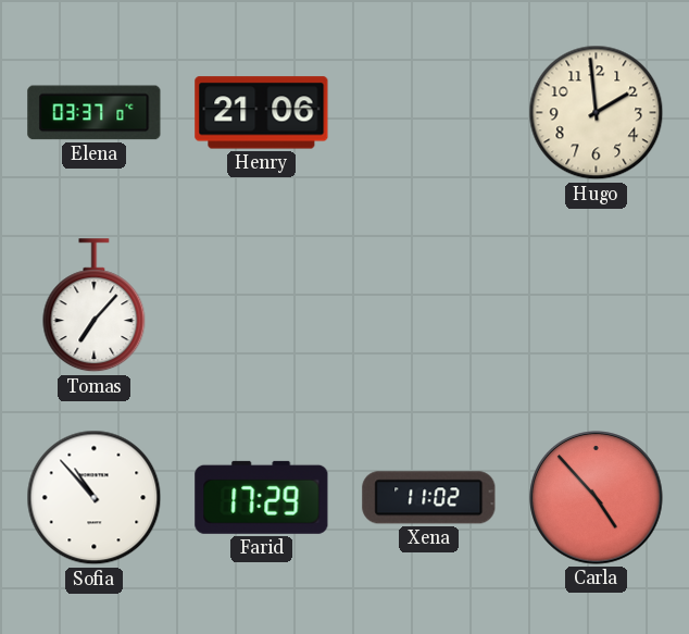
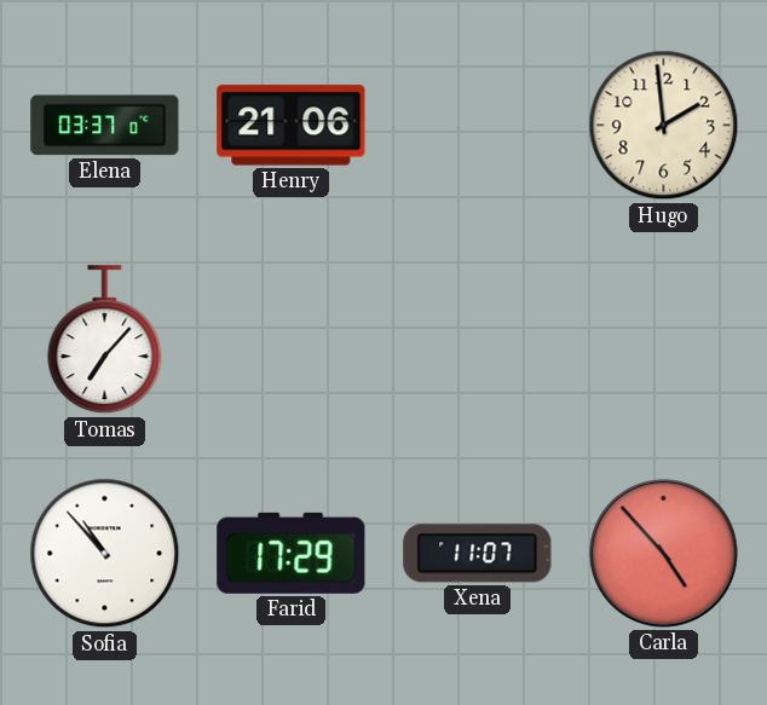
Xena: 11:02 -> 11:07 (478, 554)
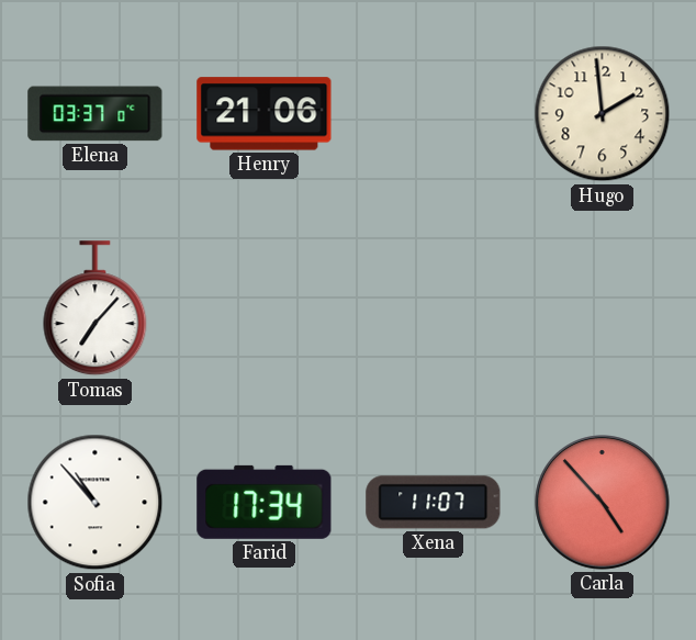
Farid: 17:29 -> 17:34 (265, 502)
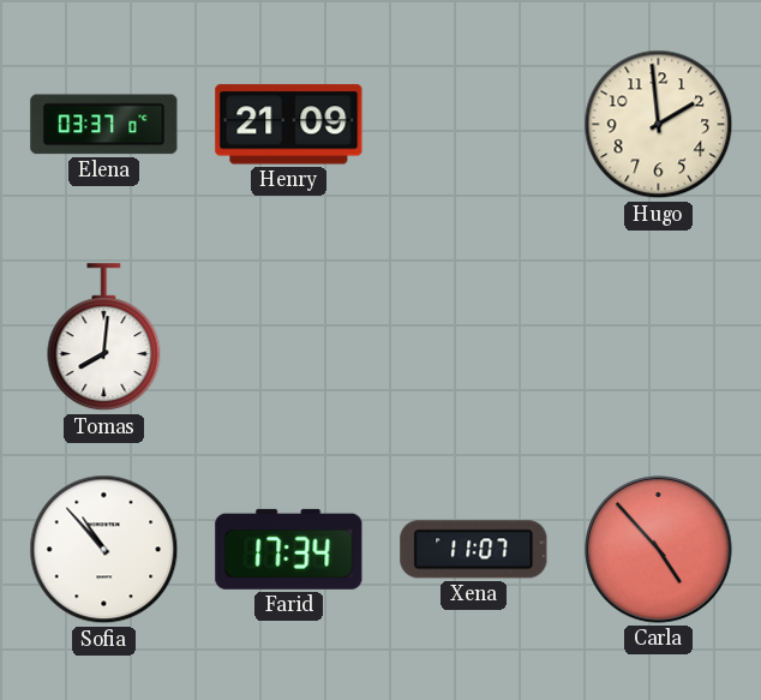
Henry: 21:06 -> 21:09 (289, 125)
Tomas: 7:07 -> 8:01 (104, 337)
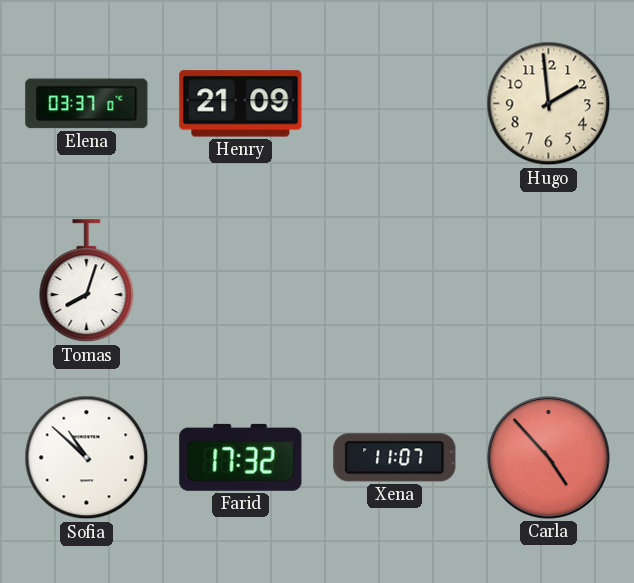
Tomas: 8:01 -> 8:03 (87, 281)
Sofia: 10:53 -> 10:52 (87, 458)
Farid: 17:34 -> 17:32 (241, 457)
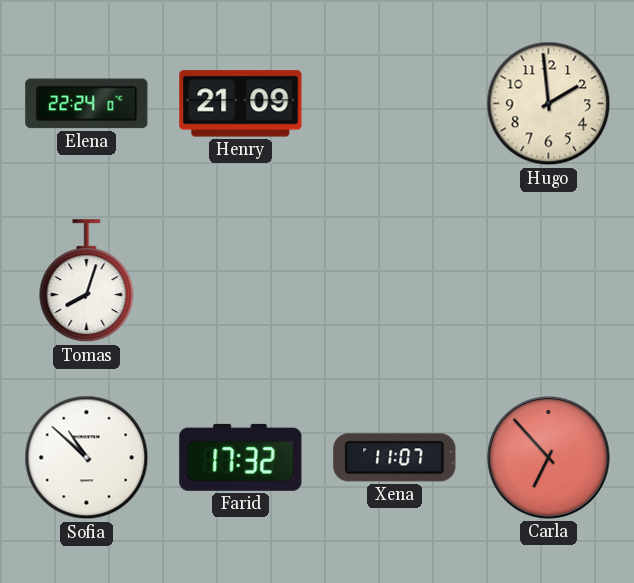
Elena: 03:37 -> 22:24 (87, 104)
Carla: 4:53 -> 6:53 (549, 458)
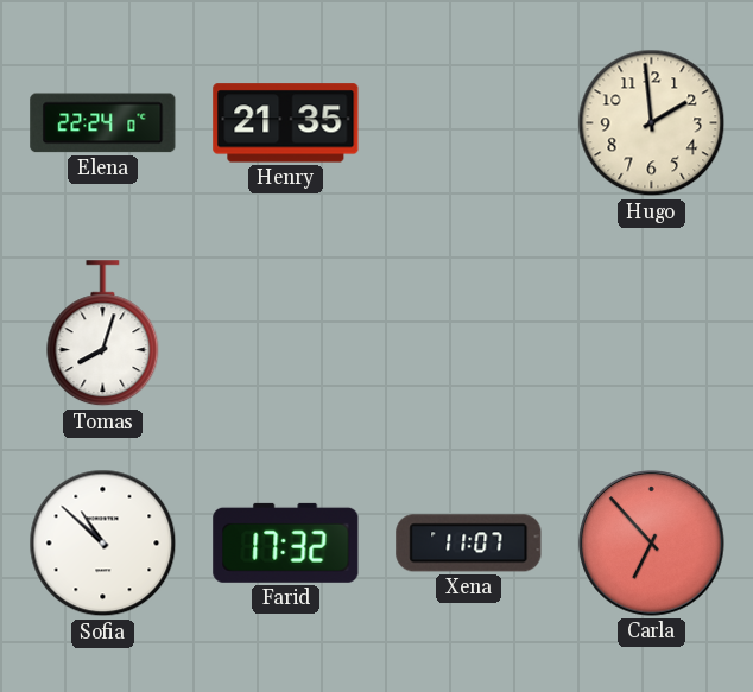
Henry: 21:09 -> 21:35 (286, 123)
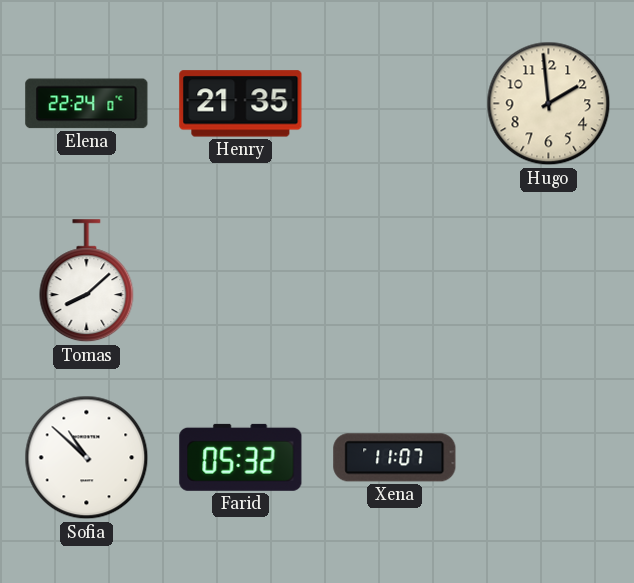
Tomas: 8:03 -> 8:08 (87, 281)
Farid: 17:32 -> 05:32 (241, 457)
Carla: 6:53 -> none (652, 544)
